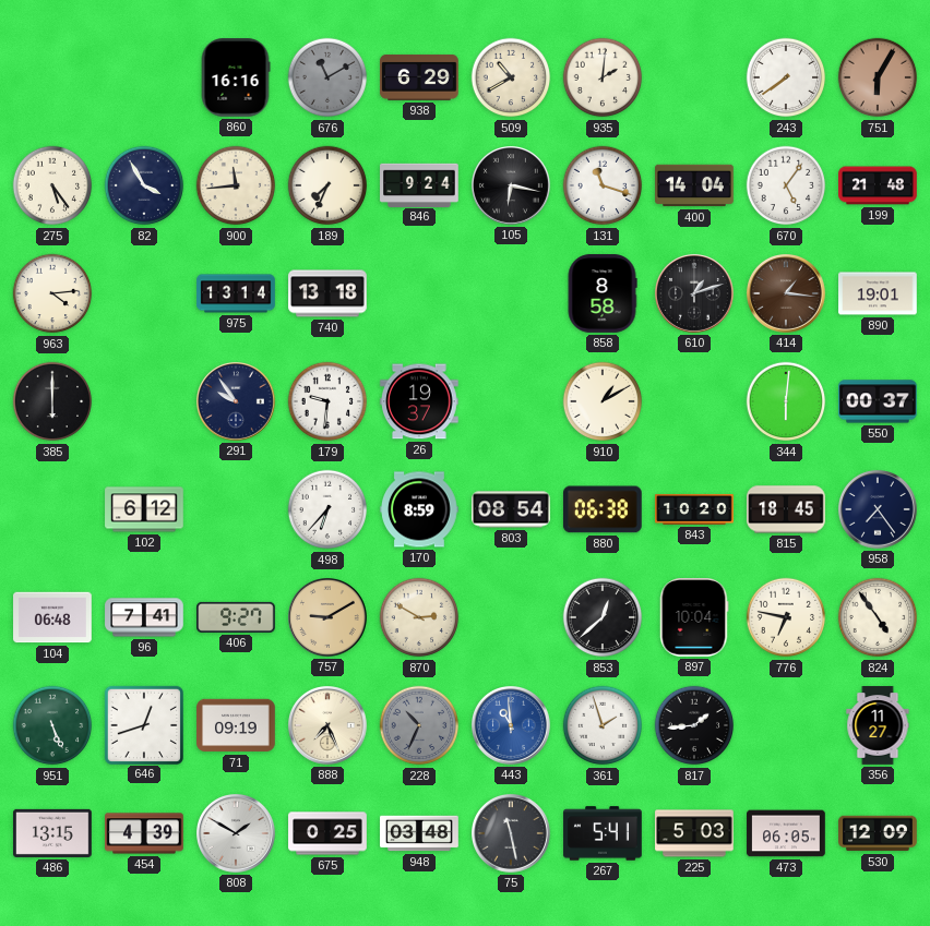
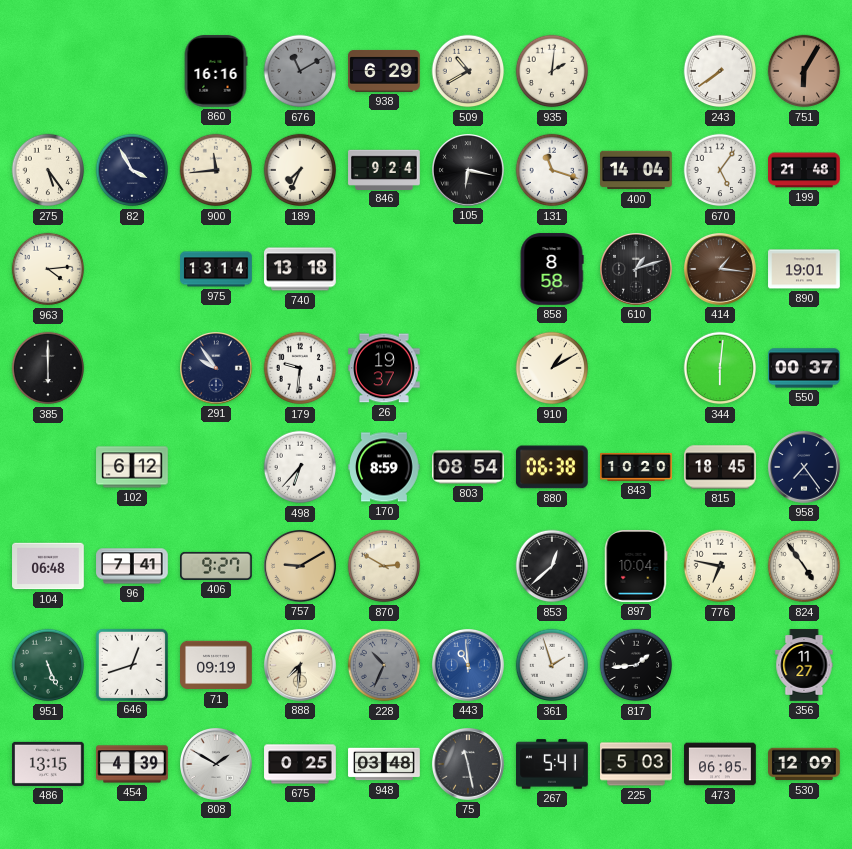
888: 7:26 -> 7:31 (301, 666)
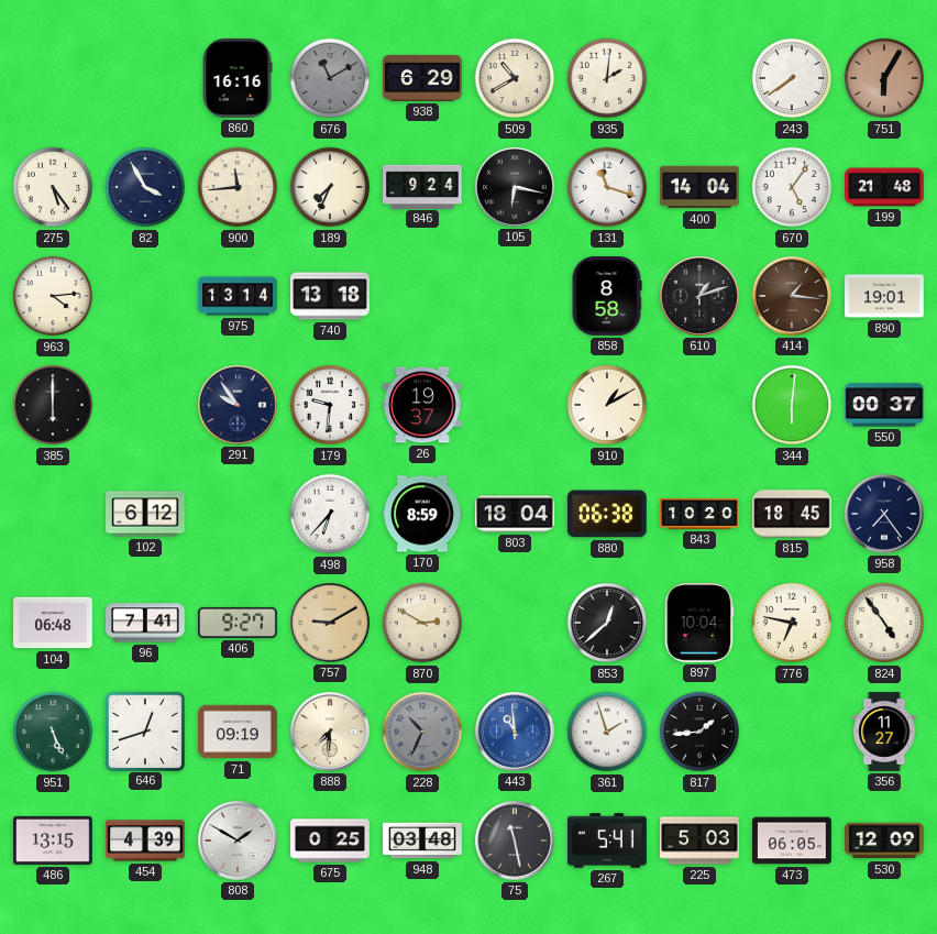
803: 08:54 -> 18:04 (515, 514)
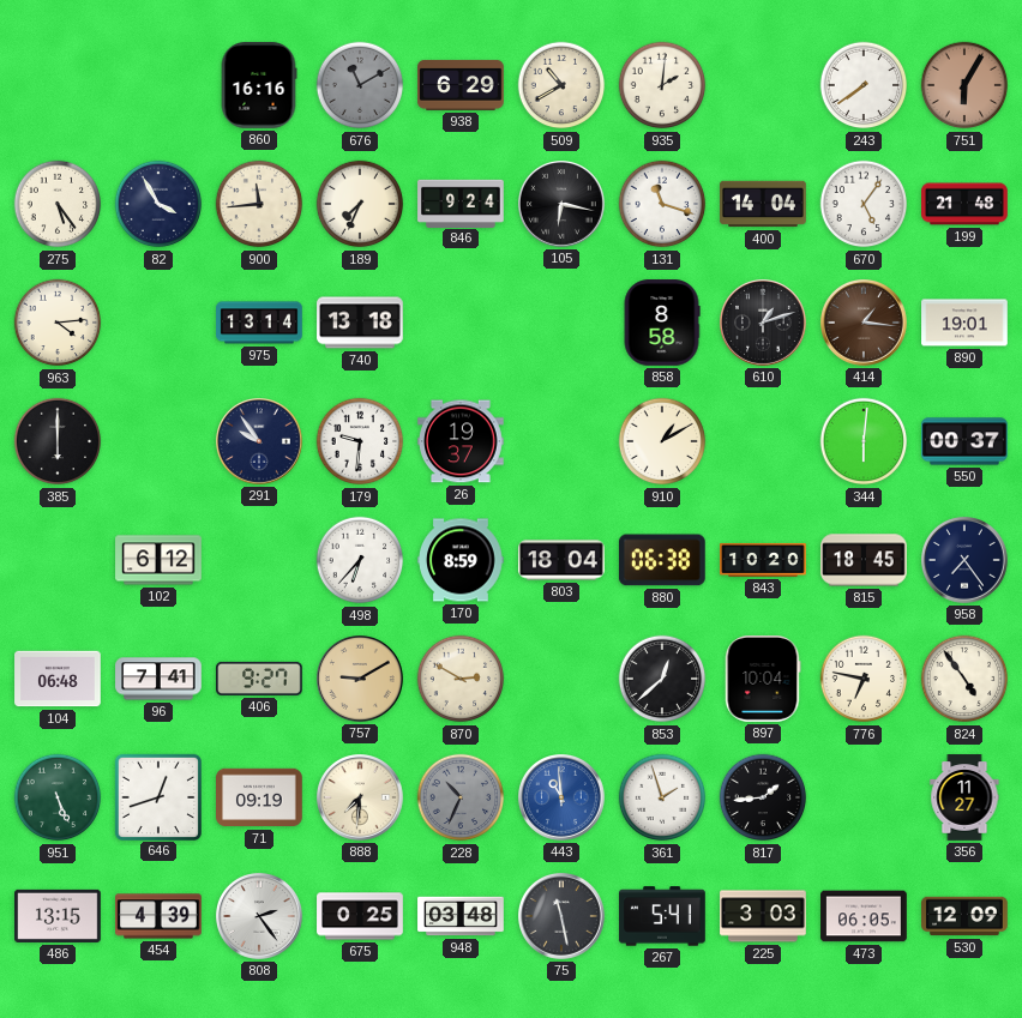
808: 1:50 -> 2:24 (260, 917)
225: 5:03 -> 3:03 (763, 916)
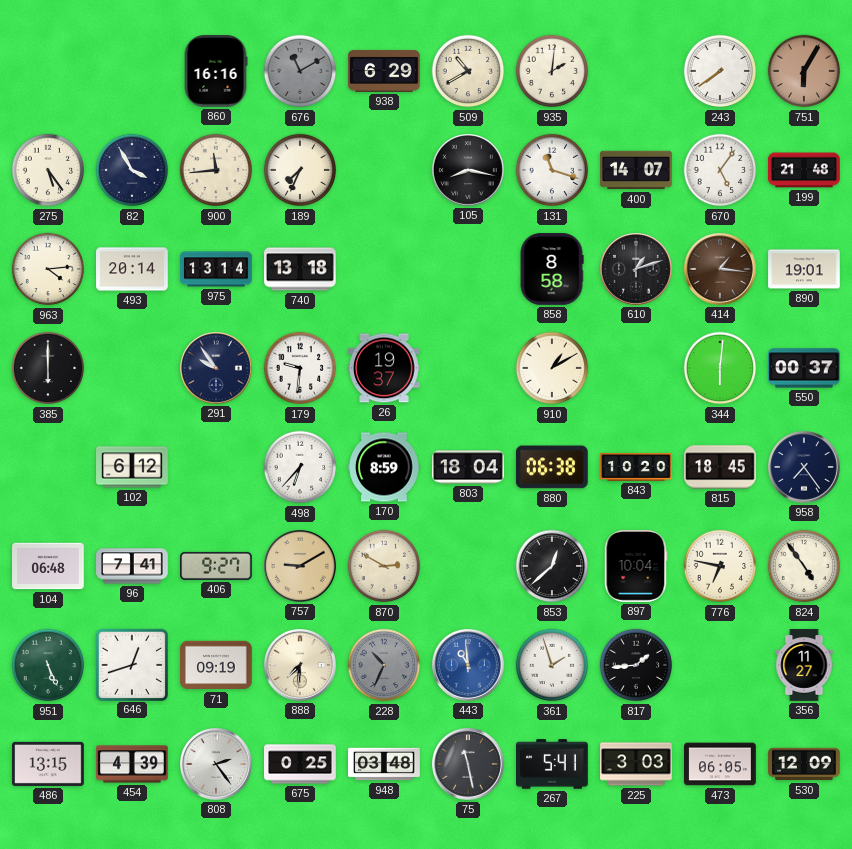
846: 9:24 -> none (461, 203)
105: 6:17 -> 8:17 (469, 171)
400: 14:04 -> 14:07 (636, 170)
493: none -> 20:14 (132, 269)
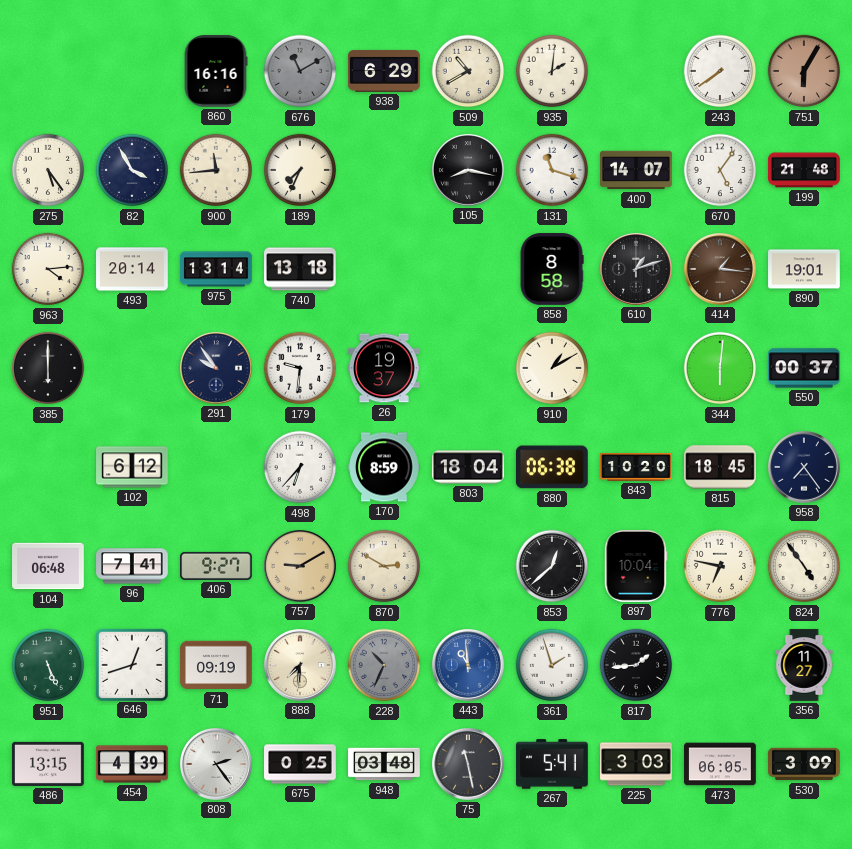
530: 12:09 -> 3:09 (804, 764)
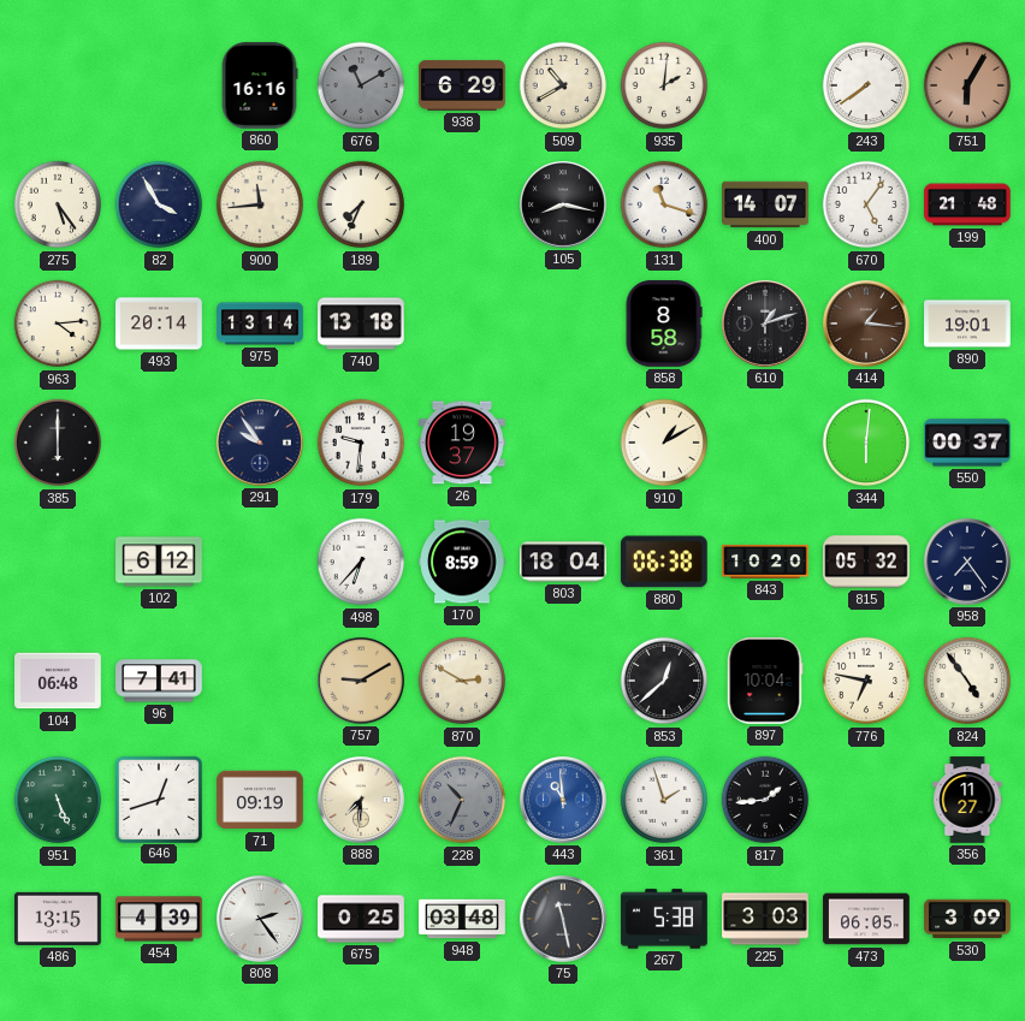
815: 18:45 -> 05:32 (866, 562)
406: 9:27 -> none (216, 566)
267: 5:41 -> 5:38 (664, 919)
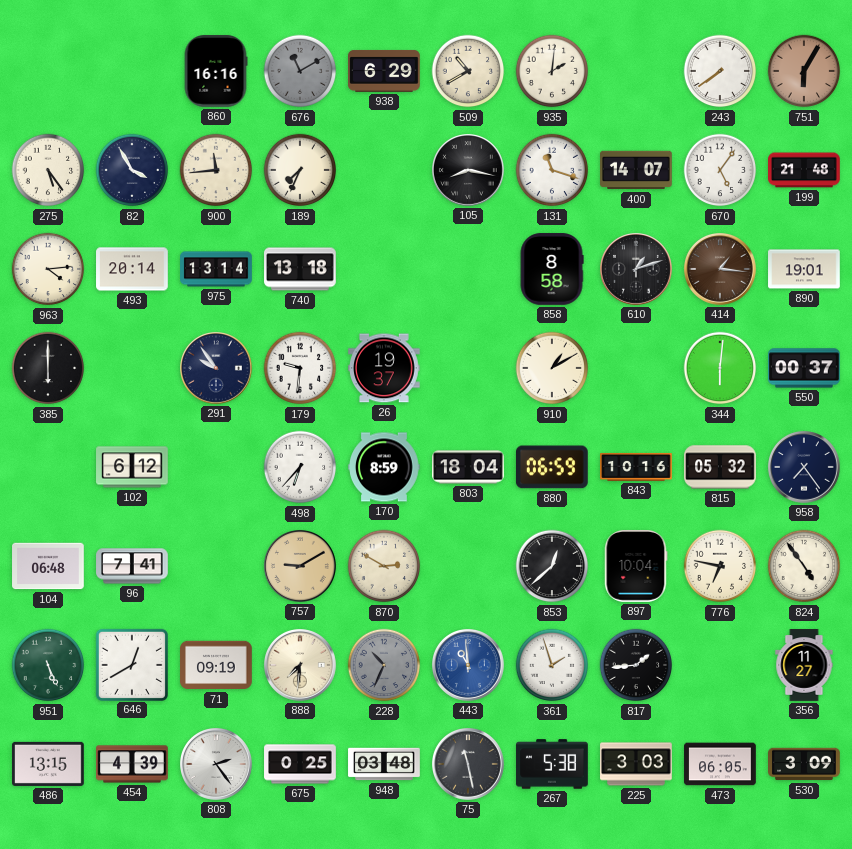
880: 06:38 -> 06:59 (552, 467)
843: 10:20 -> 10:16 (636, 467)
646: 12:42 -> 12:40 (131, 664)
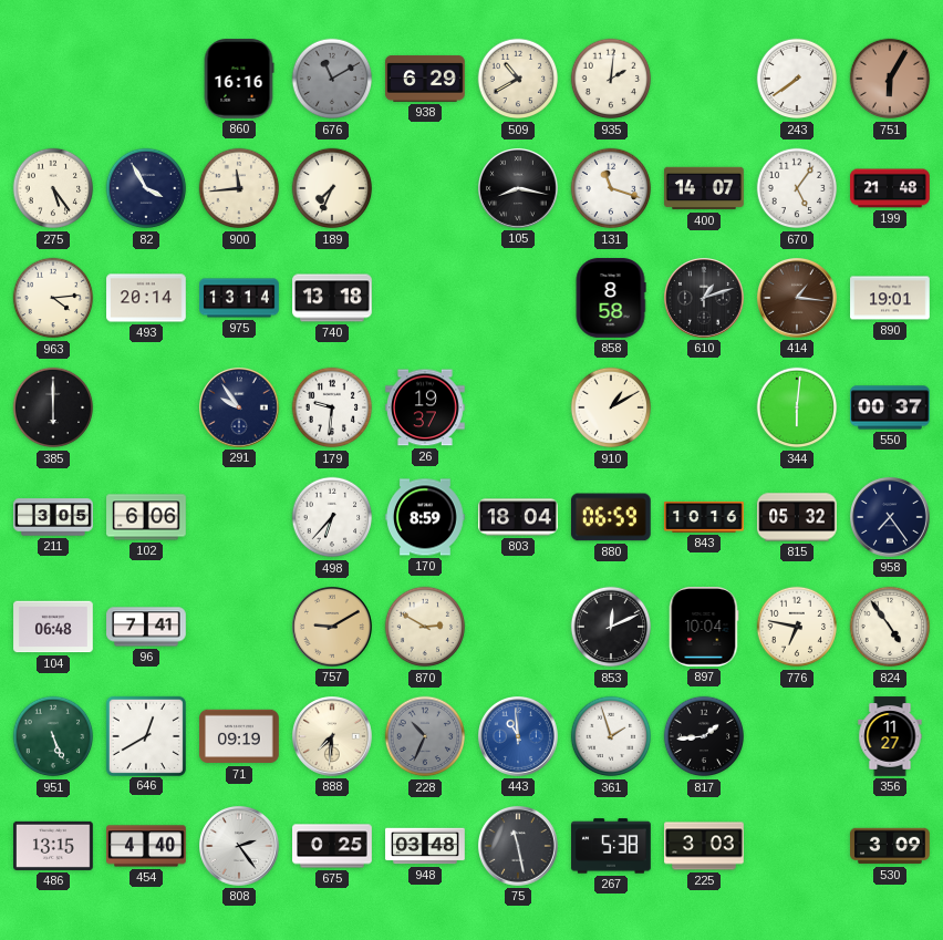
211: none -> 3:05 (53, 517)
102: 6:12 -> 6:06 (146, 517)
853: 12:38 -> 12:11 (611, 627)
454: 4:39 -> 4:40 (146, 846)
473: 06:05 -> none (720, 764)
